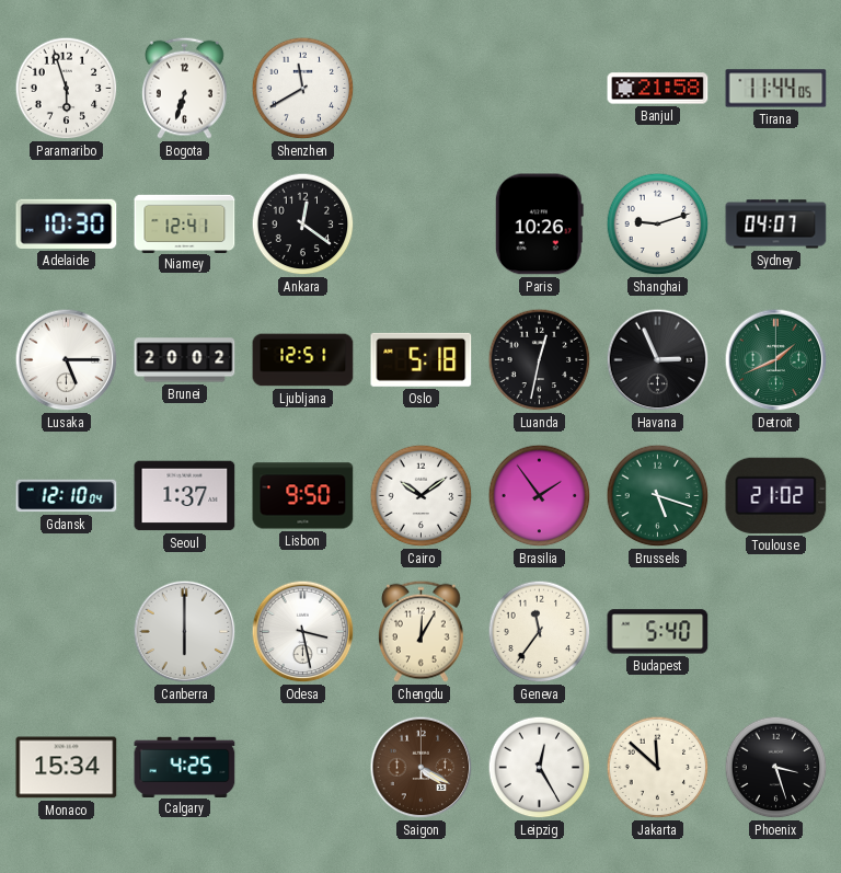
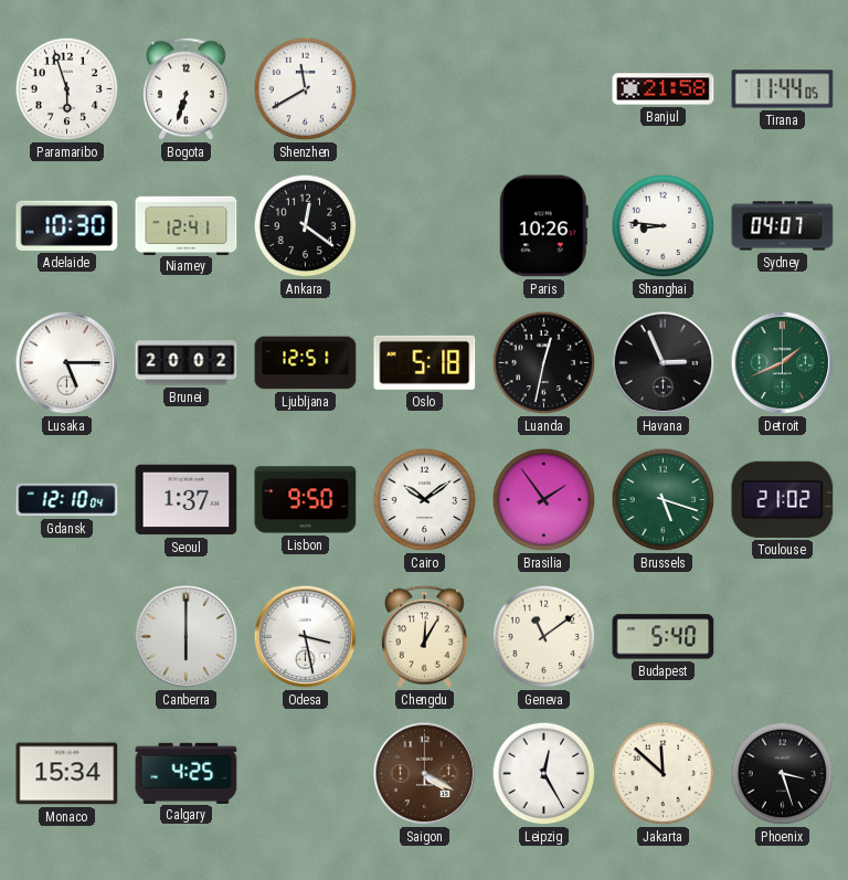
Shanghai: 9:12 -> 8:46 (664, 226)
Geneva: 11:36 -> 11:09 (544, 637)
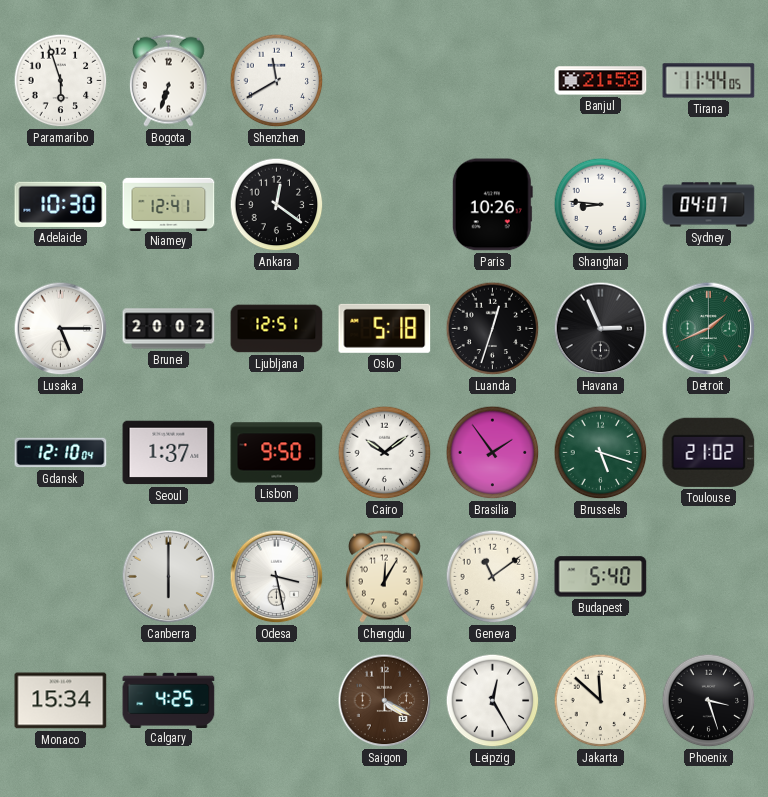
Luanda: 12:32 -> 12:33 (493, 329)
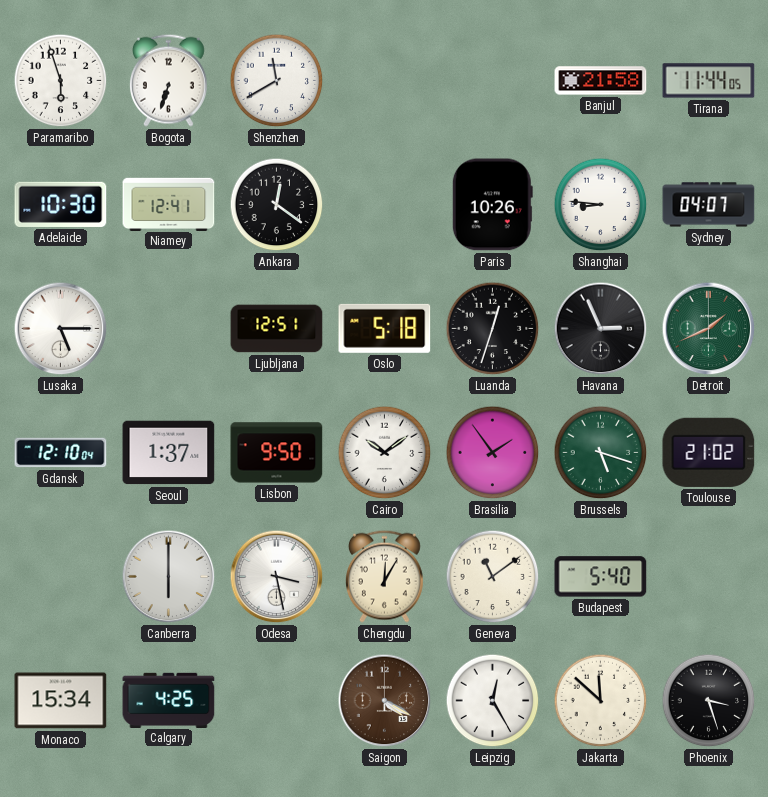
Brunei: 20:02 -> none (169, 329)
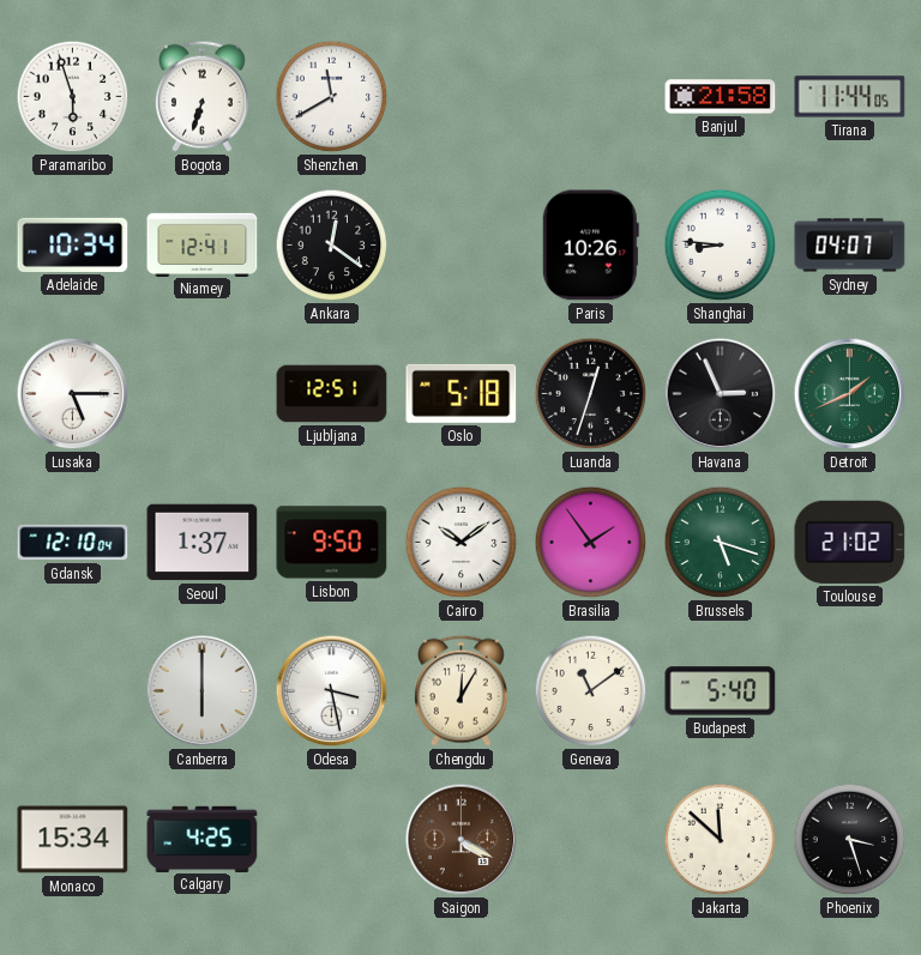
Adelaide: 10:30 -> 10:34 (73, 244)
Leipzig: 12:25 -> none (493, 701)
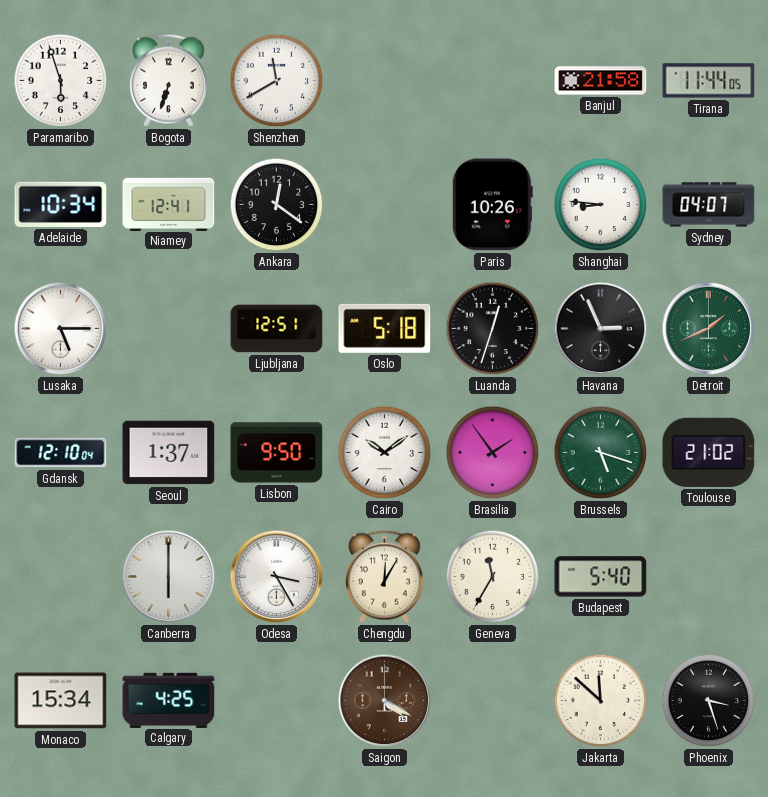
Odesa: 3:28 -> 3:25 (277, 577)
Geneva: 11:09 -> 11:35 (493, 577)
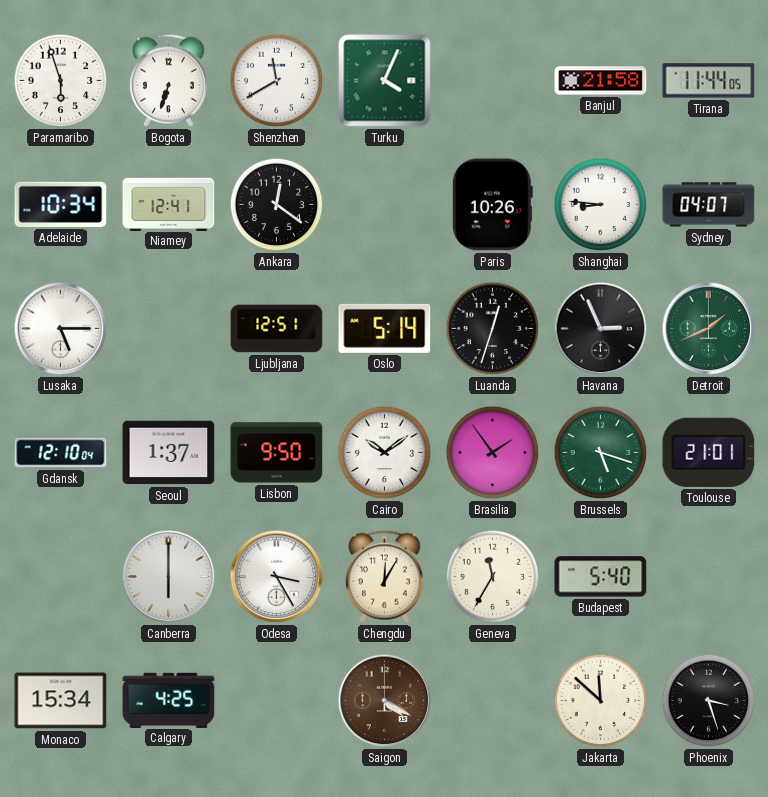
Turku: none -> 4:04 (385, 81)
Oslo: 5:18 -> 5:14 (385, 328)
Toulouse: 21:02 -> 21:01 (709, 452)
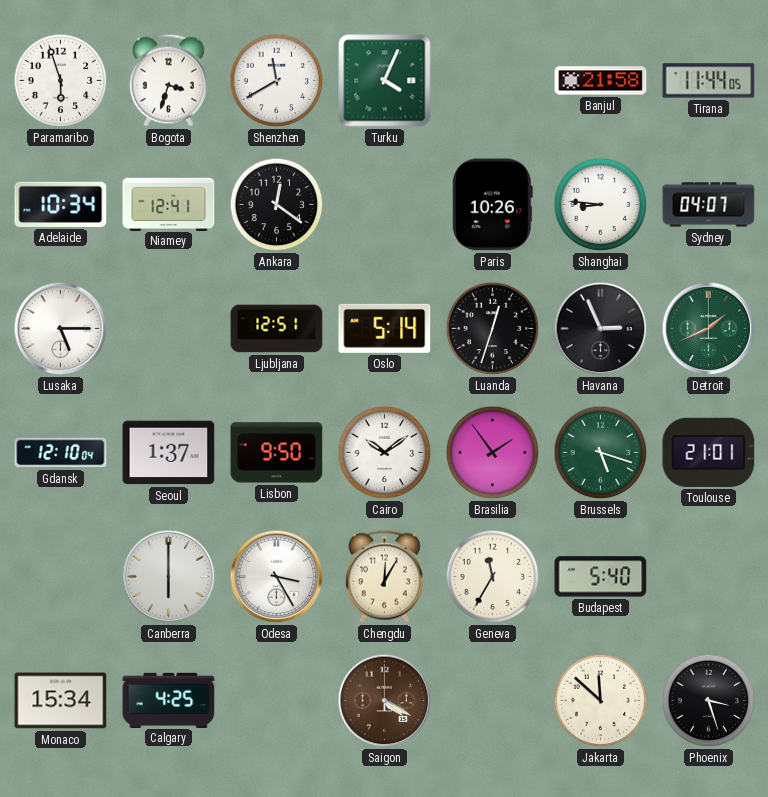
Bogota: 6:33 -> 3:33 (168, 80)
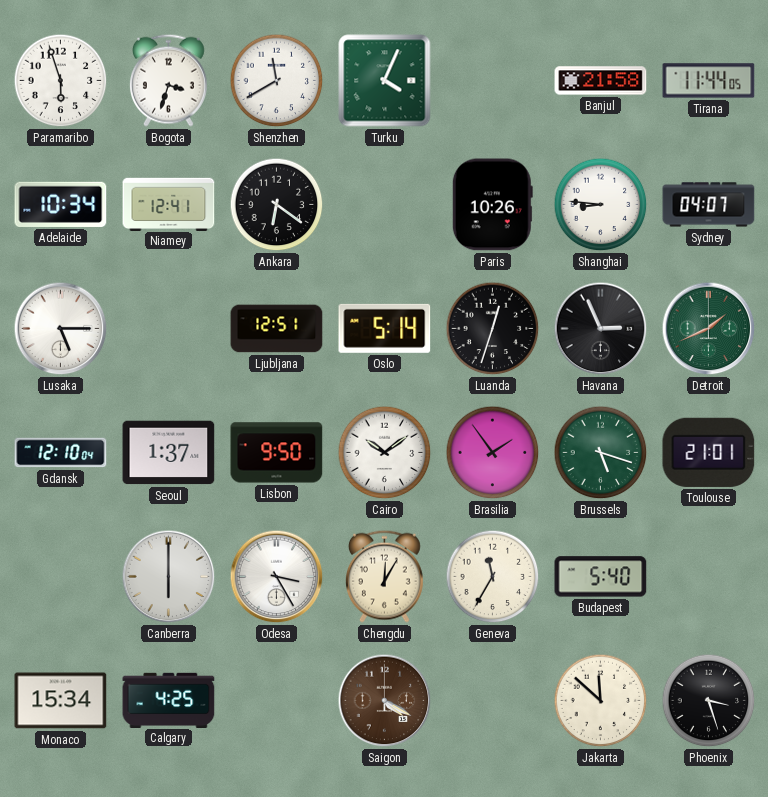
Ankara: 12:21 -> 6:21 (277, 205)
